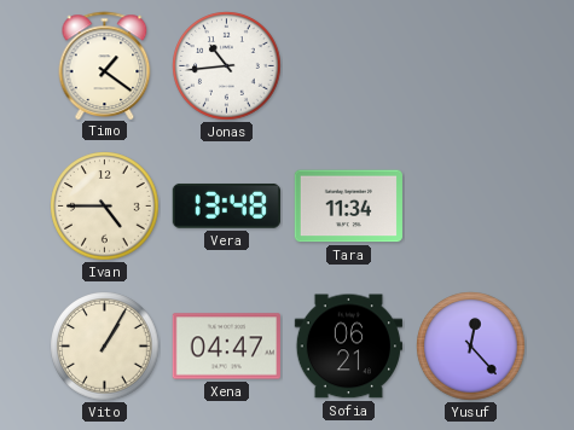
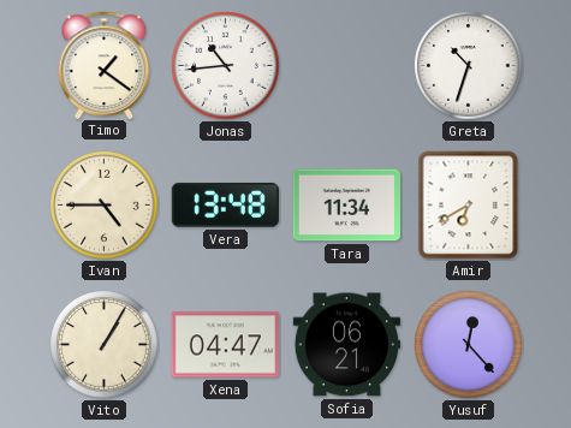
Greta: none -> 10:33 (469, 66)
Amir: none -> 6:40 (469, 206)
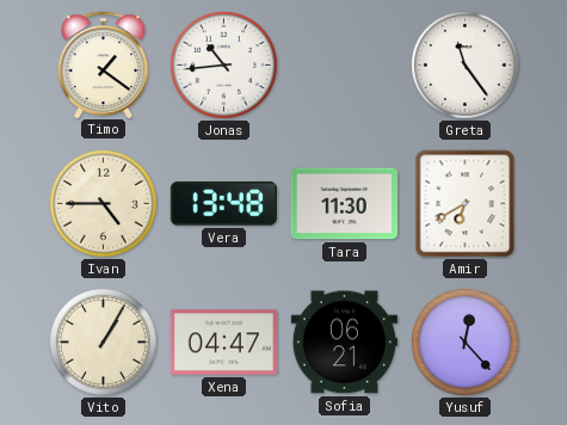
Greta: 10:33 -> 11:24 (466, 66)
Tara: 11:34 -> 11:30 (344, 204)
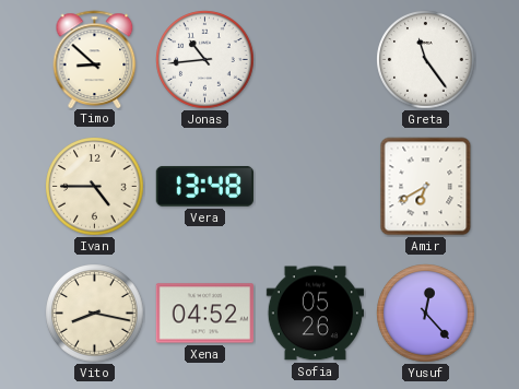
Timo: 1:21 -> 8:52 (95, 59)
Tara: 11:30 -> none (344, 204)
Vito: 1:05 -> 8:17 (95, 314)
Xena: 04:47 -> 04:52 (204, 314)
Sofia: 06:21 -> 05:26 (315, 314)
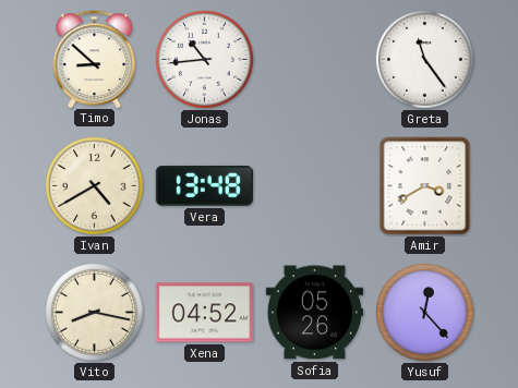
Ivan: 4:45 -> 4:40 (95, 186)
Amir: 6:40 -> 3:40 (425, 186)
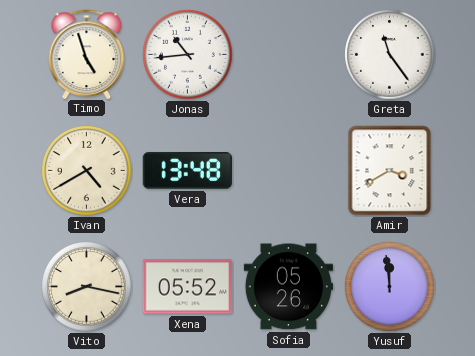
Timo: 8:52 -> 4:57 (87, 54)
Xena: 04:52 -> 05:52 (187, 287)
Yusuf: 12:23 -> 11:59 (390, 287)
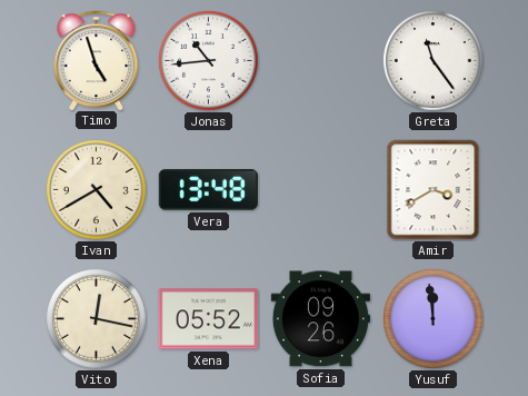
Vito: 8:17 -> 12:17 (97, 319)
Sofia: 05:26 -> 09:26 (320, 319)
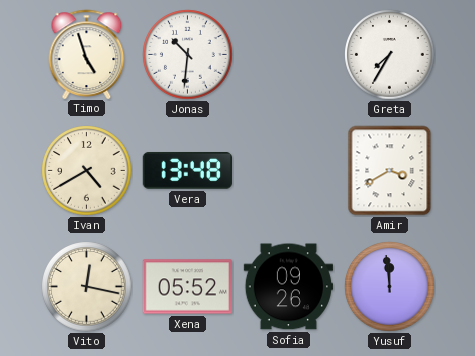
Jonas: 10:44 -> 10:31 (188, 55)
Greta: 11:24 -> 7:35 (390, 55)
